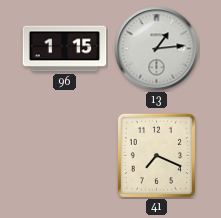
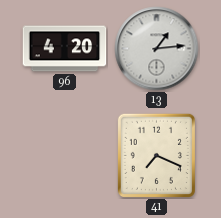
96: 1:15 -> 4:20 (65, 49)
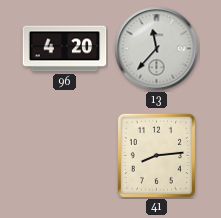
13: 1:14 -> 11:37 (157, 49)
41: 7:19 -> 8:14 (156, 155)
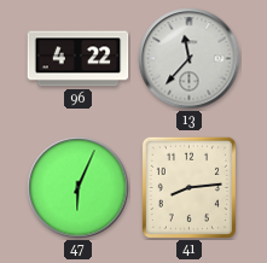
96: 4:20 -> 4:22 (79, 59)
47: none -> 6:04 (79, 188)
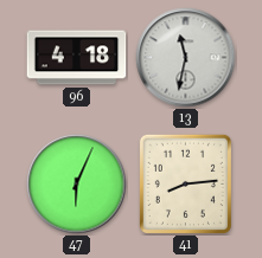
96: 4:22 -> 4:18 (77, 58)
13: 11:37 -> 11:32 (186, 58)
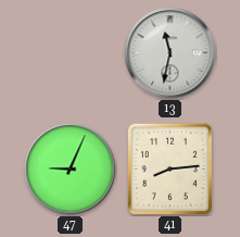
96: 4:18 -> none (77, 58)
47: 6:04 -> 9:04 (71, 170)
